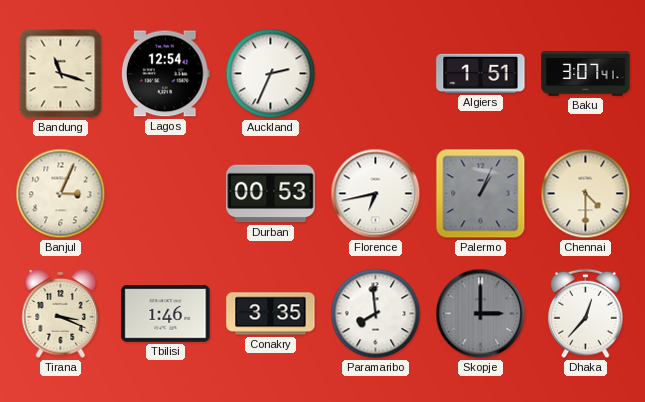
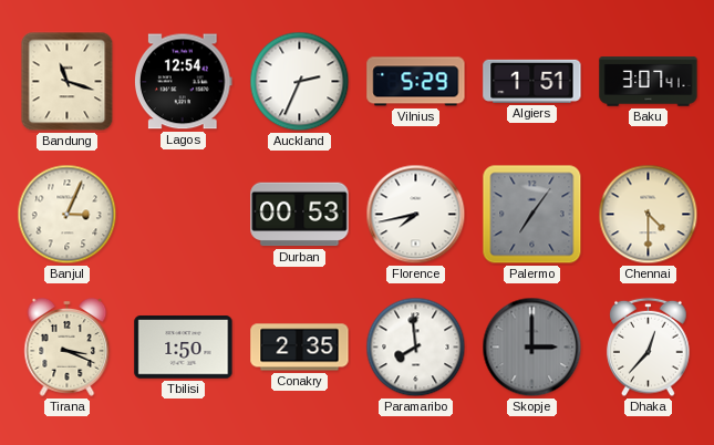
Vilnius: none -> 5:29 (416, 82)
Florence: 6:43 -> 7:43 (416, 215)
Palermo: 1:04 -> 7:06 (532, 215)
Tbilisi: 1:46 -> 1:50 (184, 348)
Conakry: 3:35 -> 2:35 (300, 348)
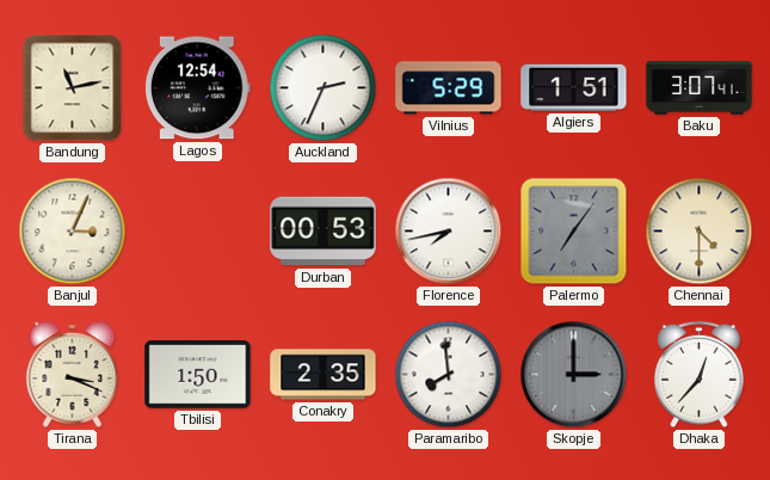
Bandung: 11:18 -> 11:13 (73, 88)
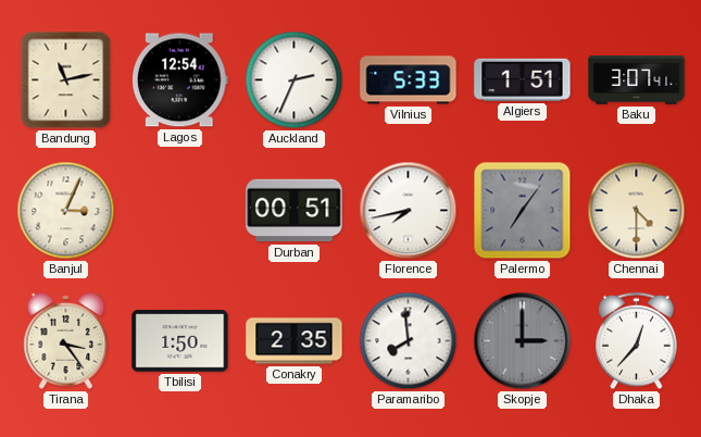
Vilnius: 5:29 -> 5:33 (409, 80)
Durban: 00:53 -> 00:51 (295, 211)
Tirana: 3:19 -> 3:24 (66, 340)
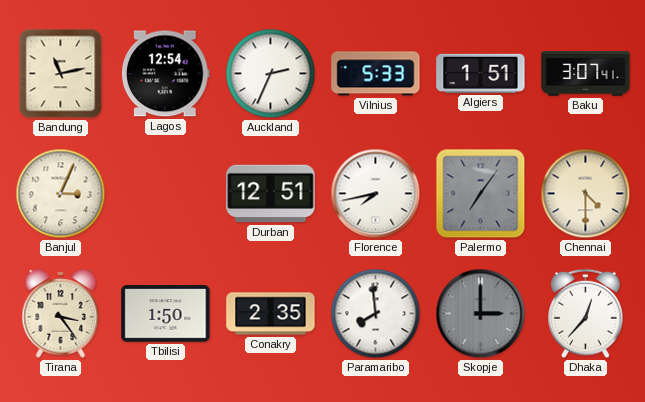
Durban: 00:51 -> 12:51 (271, 194)
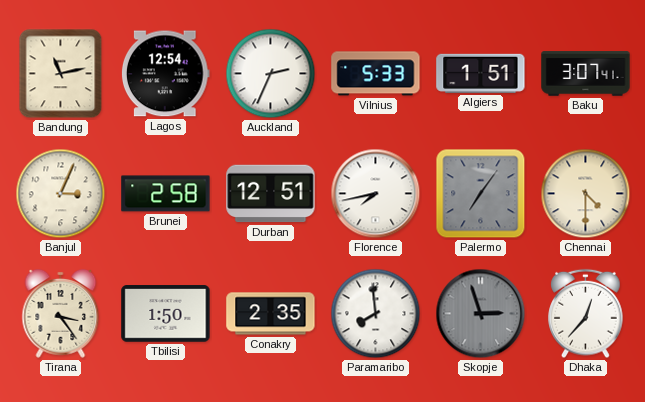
Brunei: none -> 2:58 (166, 194)
Skopje: 3:00 -> 2:57 (481, 314)
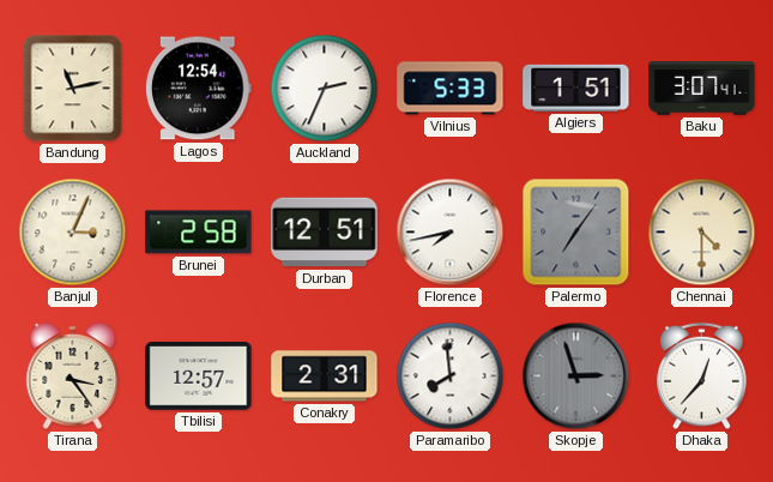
Tbilisi: 1:50 -> 12:57 (199, 376)
Conakry: 2:35 -> 2:31 (325, 376)
